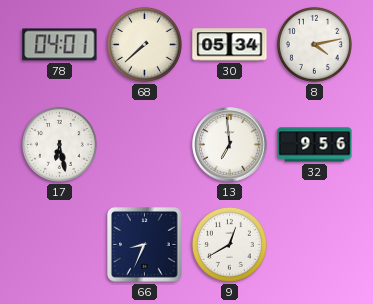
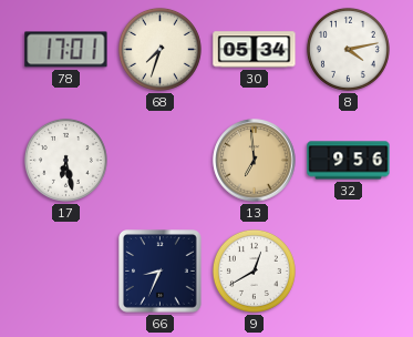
78: 04:01 -> 17:01 (66, 50)
68: 7:38 -> 7:33 (159, 49)
13 dial: white -> champagne (255, 161)
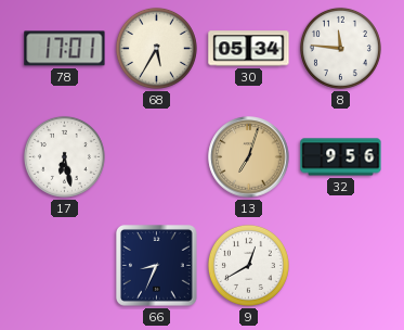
68: 7:33 -> 5:35 (156, 48)
8: 4:13 -> 11:46 (340, 48)
13: 6:59 -> 7:03 (249, 157)
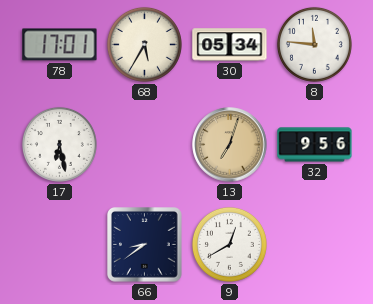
66: 8:34 -> 8:39 (145, 245)
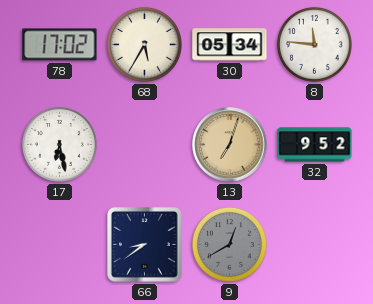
78: 17:01 -> 17:02 (60, 45)
32: 9:56 -> 9:52 (315, 145)
9 dial: white -> grey (229, 244)
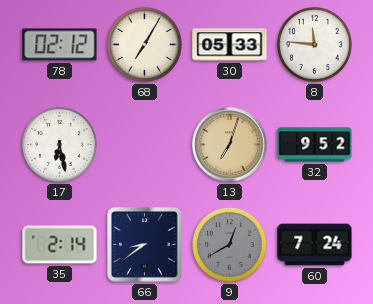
78: 17:02 -> 02:12 (60, 45)
68: 5:35 -> 7:05 (144, 44)
30: 05:34 -> 05:33 (230, 45)
35: none -> 2:14 (60, 245)
60: none -> 7:24 (315, 245)
